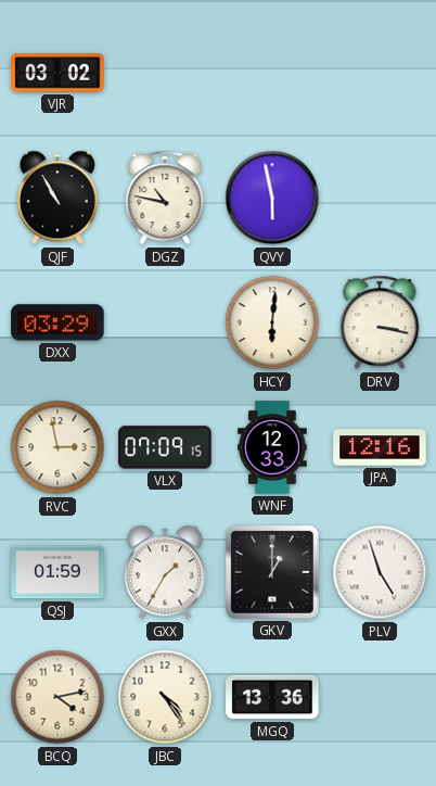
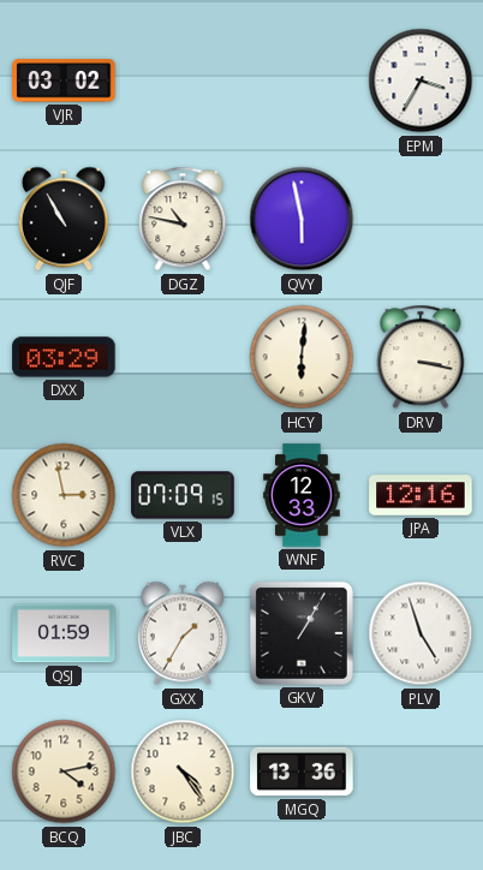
EPM: none -> 3:35 (421, 81)
GKV: 1:00 -> 1:05 (302, 633)
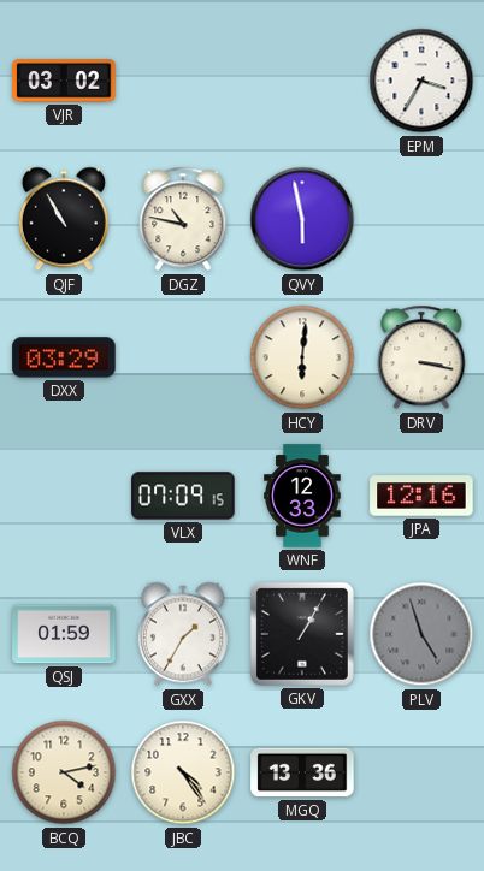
RVC: 2:58 -> none (64, 495)
PLV dial: white -> grey (421, 634)
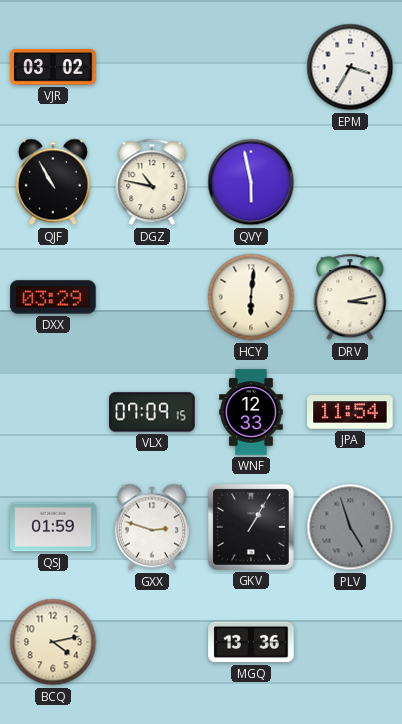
DRV: 3:17 -> 3:13 (350, 297)
JPA: 12:16 -> 11:54 (350, 412)
GXX: 1:35 -> 2:48 (152, 527)
JBC: 4:24 -> none (183, 772)
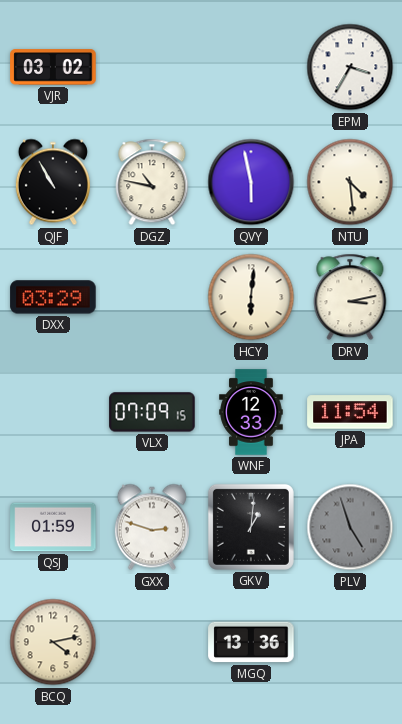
NTU: none -> 4:29 (350, 182)
GKV: 1:05 -> 1:01 (251, 527)
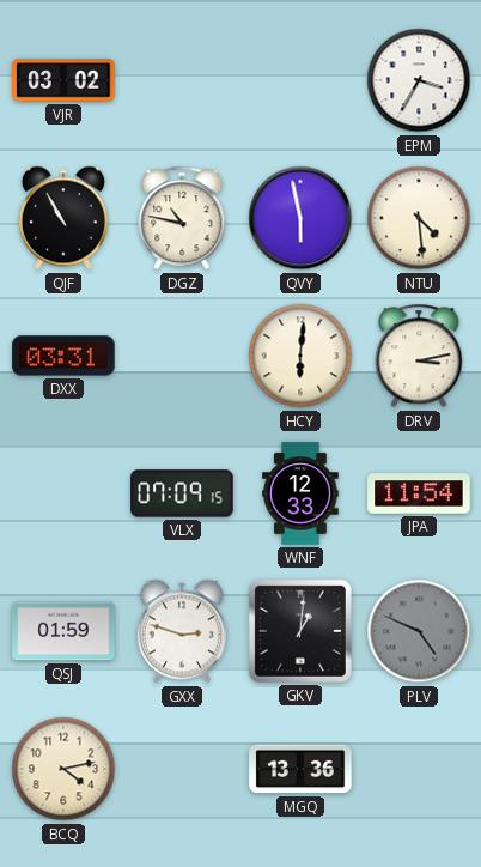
DXX: 03:29 -> 03:31 (63, 356)
PLV: 4:57 -> 4:49 (419, 631)
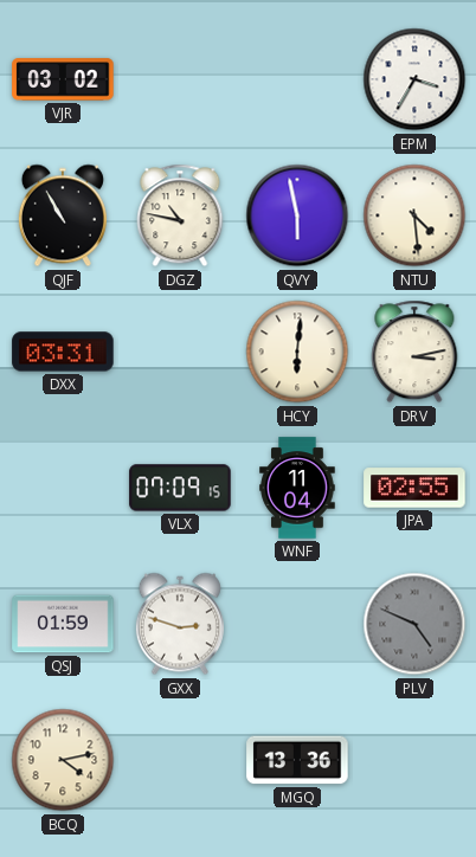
WNF: 12:33 -> 11:04 (297, 488)
JPA: 11:54 -> 02:55 (414, 488)
GKV: 1:01 -> none (300, 631)
